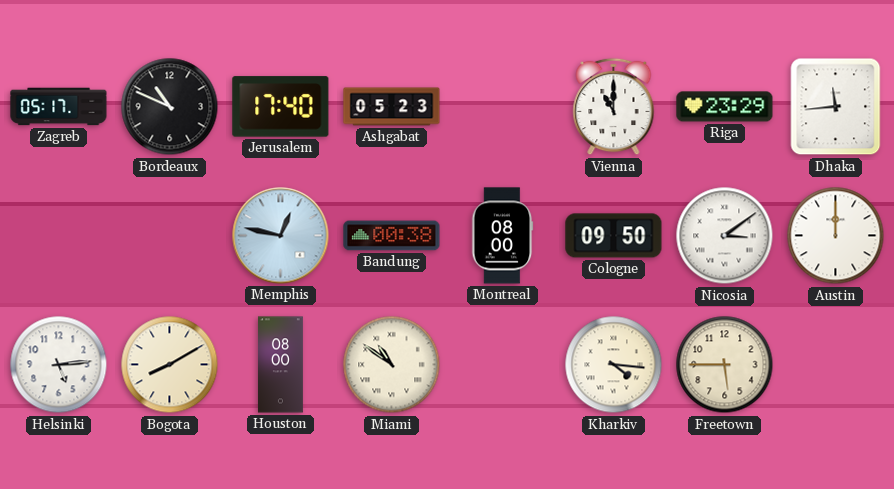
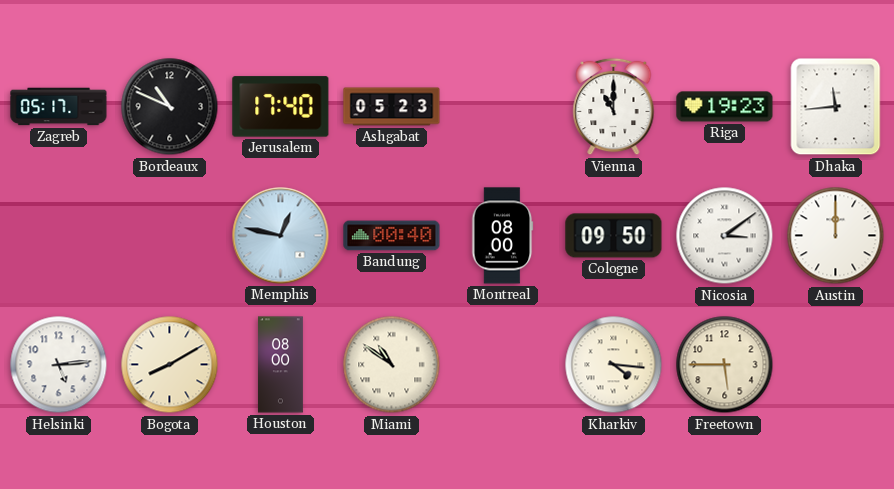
Riga: 23:29 -> 19:23 (725, 107)
Bandung: 00:38 -> 00:40 (392, 236)
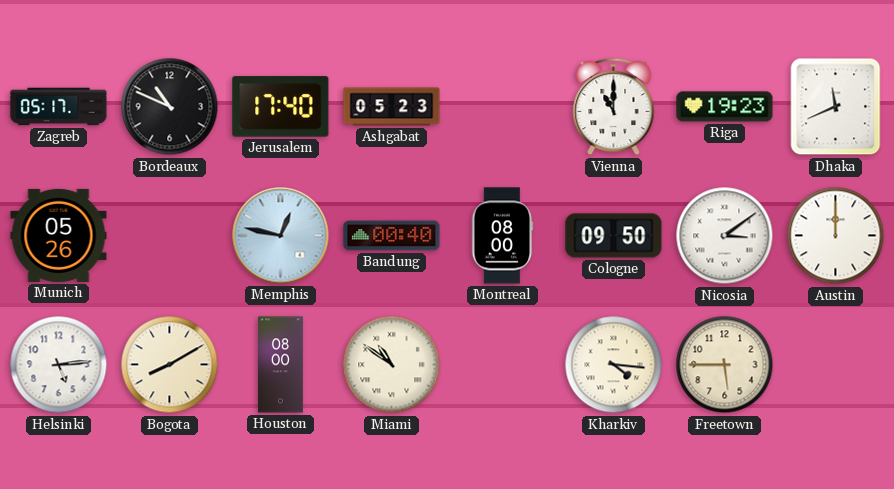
Dhaka: 11:44 -> 11:41 (836, 107)
Munich: none -> 05:26 (59, 235)
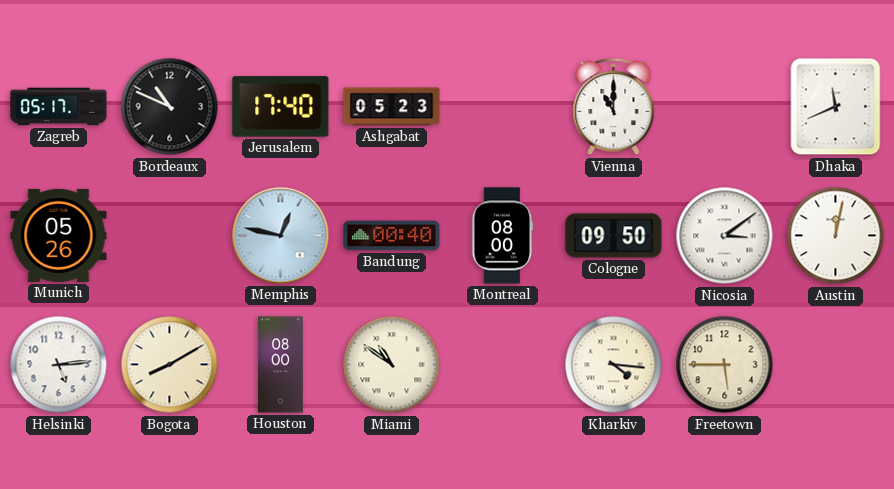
Riga: 19:23 -> none (725, 107)
Austin: 12:00 -> 12:02 (836, 236)
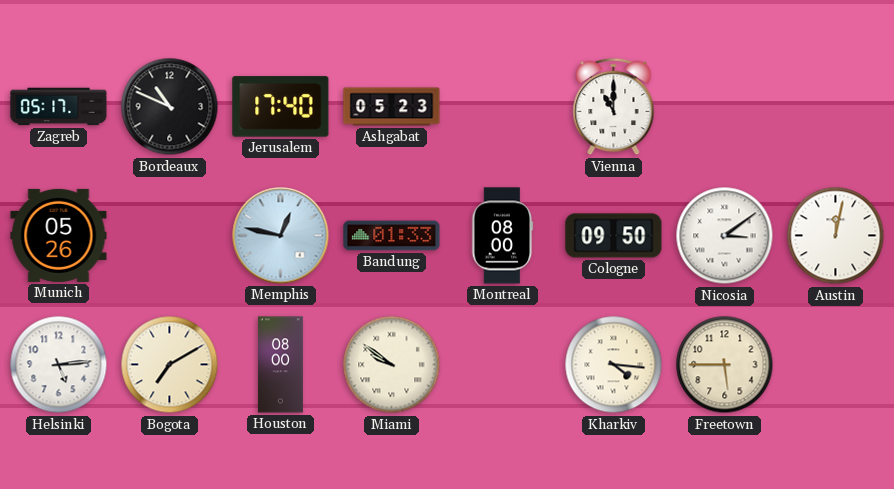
Dhaka: 11:41 -> none (836, 107)
Bandung: 00:40 -> 01:33 (392, 236)
Bogota: 8:10 -> 7:10 (170, 365)
Miami: 10:51 -> 9:51 (392, 365)
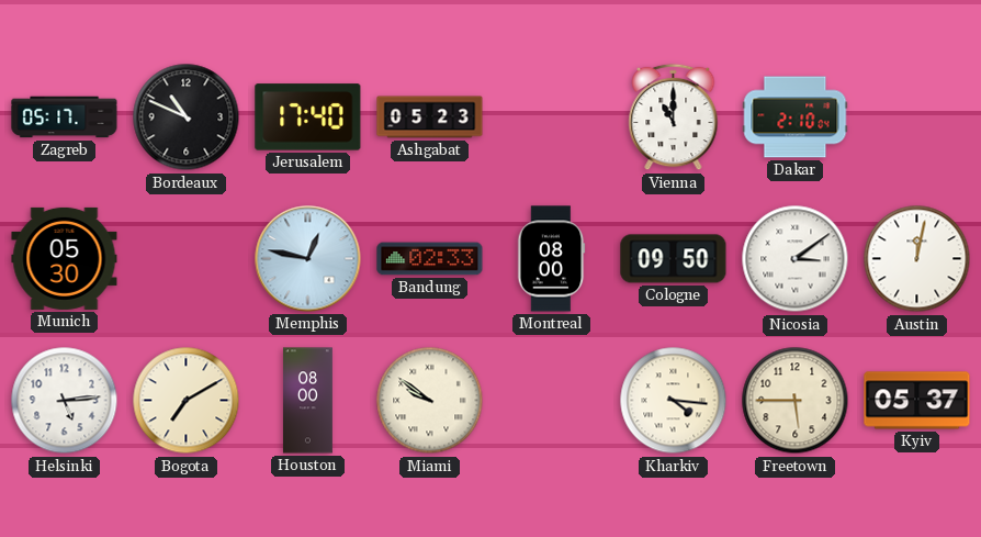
Dakar: none -> 2:10 (796, 118)
Munich: 05:26 -> 05:30 (65, 258)
Bandung: 01:33 -> 02:33 (430, 259)
Kyiv: none -> 05:37 (917, 401)
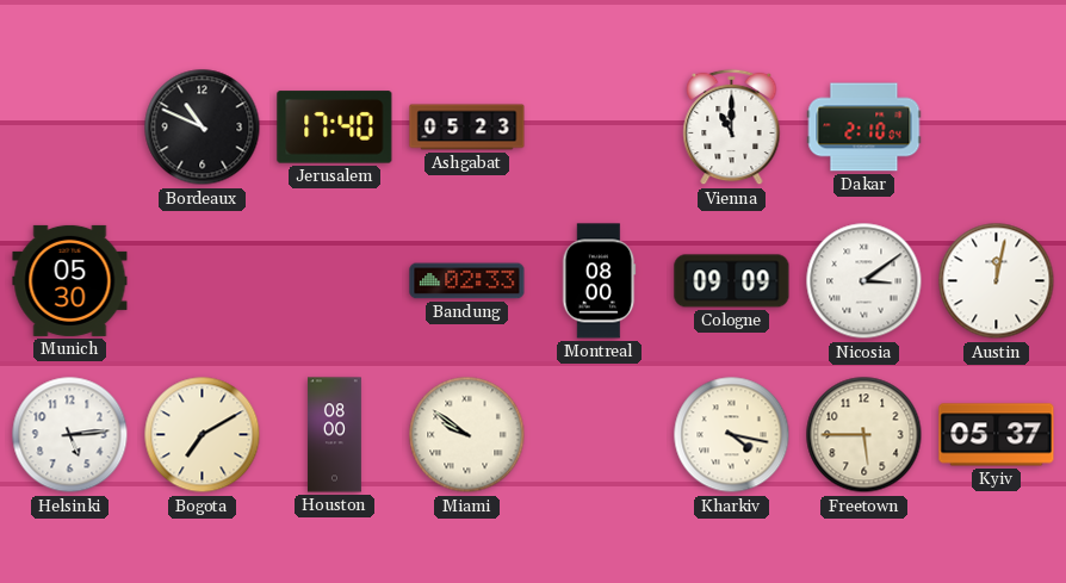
Zagreb: 05:17 -> none (65, 118)
Memphis: 12:47 -> none (308, 259)
Cologne: 09:50 -> 09:09 (732, 281)
Kharkiv: 4:16 -> 4:17 (732, 435)
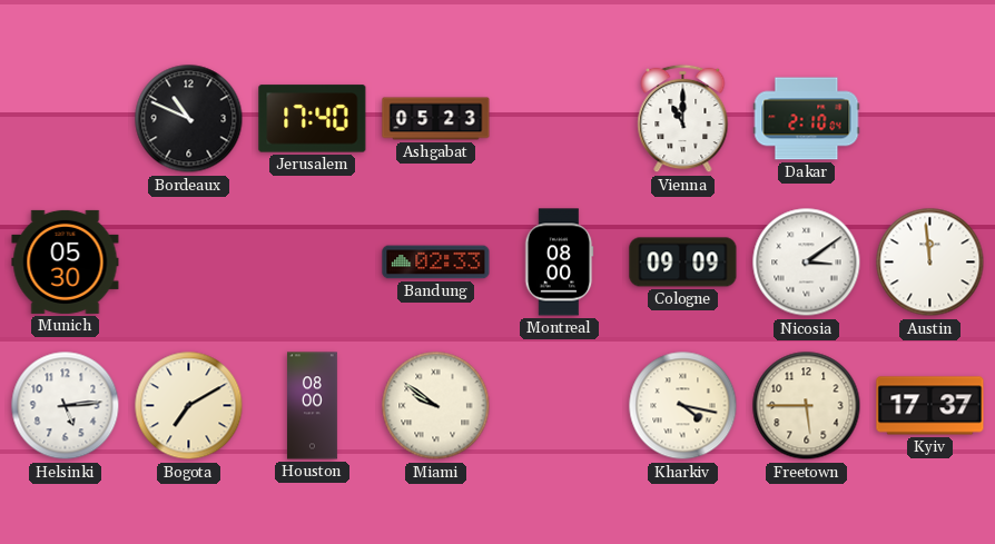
Austin: 12:02 -> 11:59 (930, 263)
Kyiv: 05:37 -> 17:37 (930, 406)
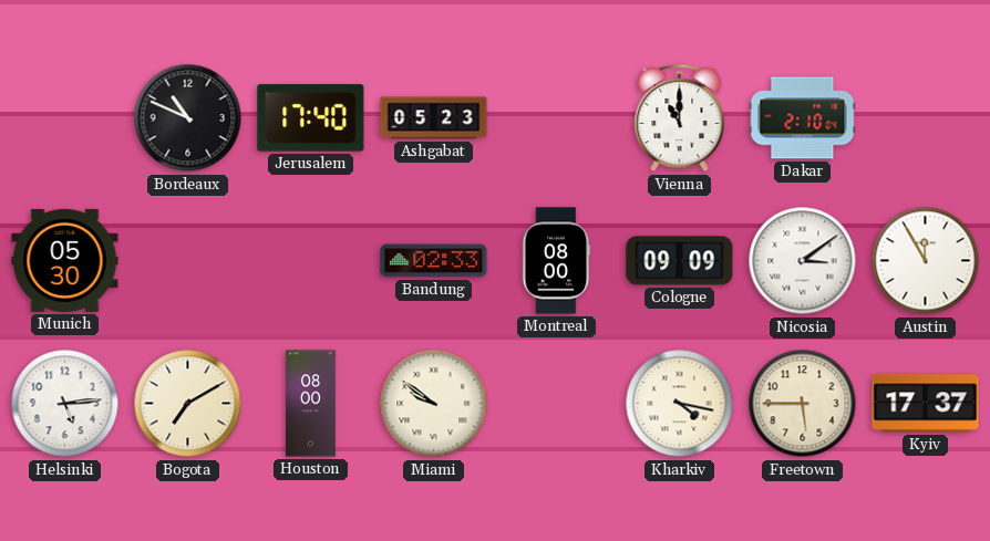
Austin: 11:59 -> 11:55 (926, 261)
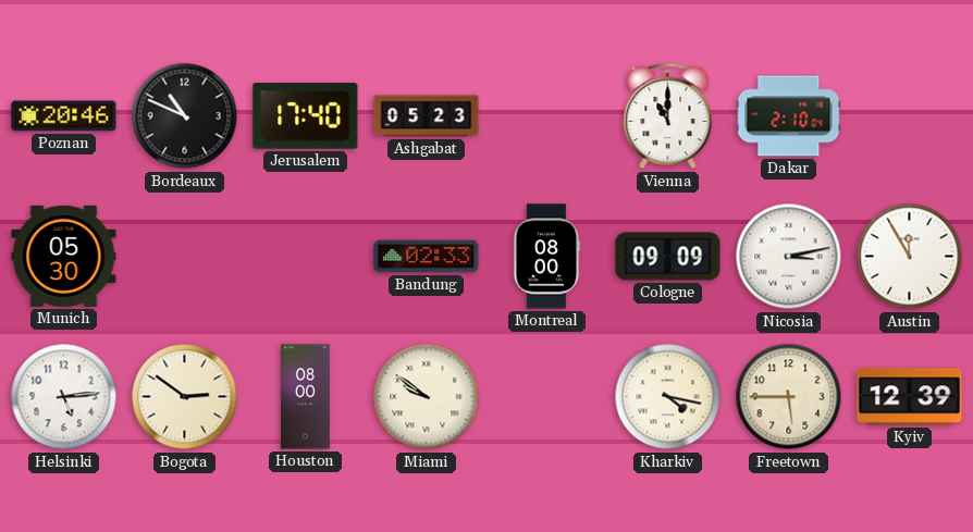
Poznan: none -> 20:46 (64, 116)
Nicosia: 3:09 -> 3:13 (789, 257)
Bogota: 7:10 -> 2:51 (185, 397)
Kyiv: 17:37 -> 12:39 (910, 397)
